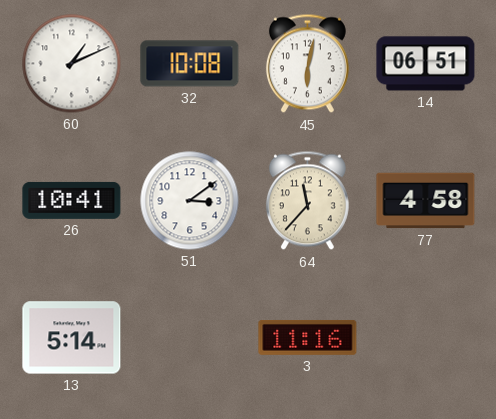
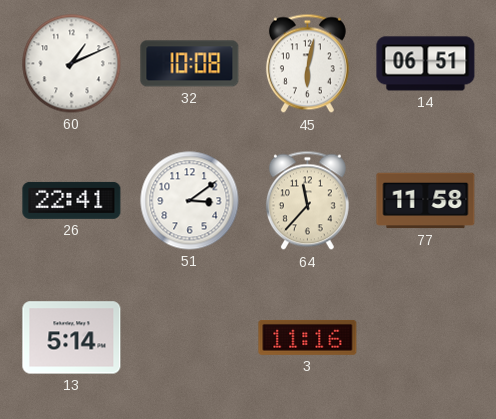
26: 10:41 -> 22:41 (72, 200)
77: 4:58 -> 11:58 (426, 201)
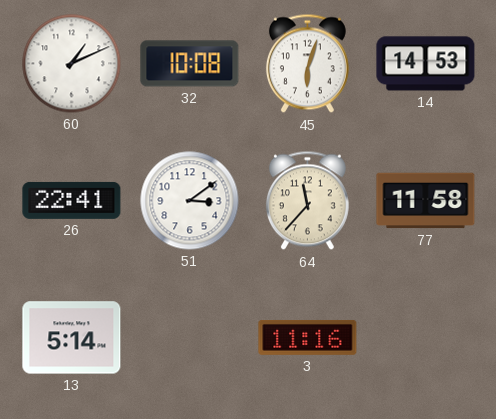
45: 6:02 -> 6:03 (307, 64)
14: 06:51 -> 14:53 (426, 64)
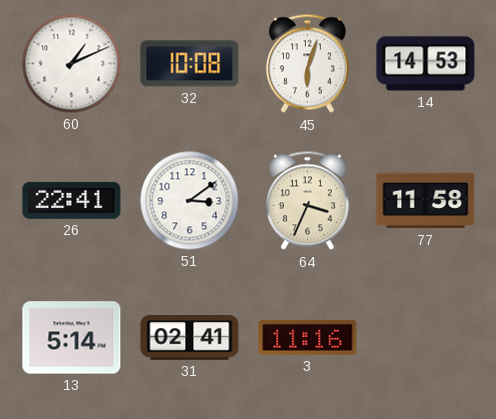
64: 11:37 -> 3:34 (307, 201)
31: none -> 02:41 (190, 338)
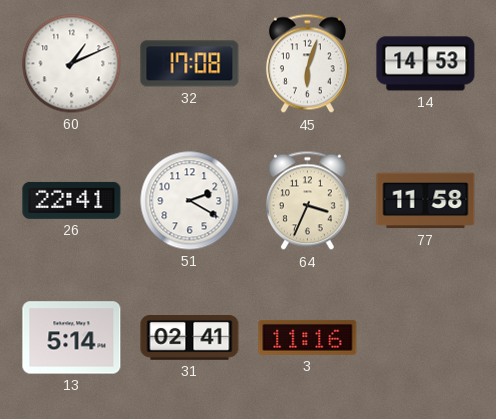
32: 10:08 -> 17:08 (190, 64)
51: 3:09 -> 2:20 (190, 201)
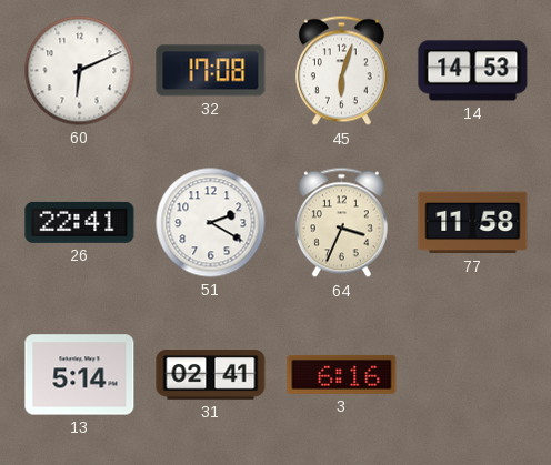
60: 1:11 -> 6:11 (80, 71)
3: 11:16 -> 6:16 (342, 374)
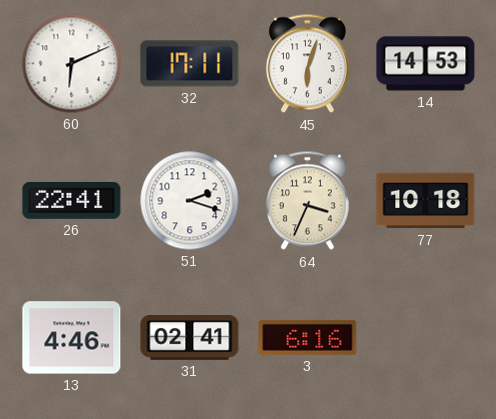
32: 17:08 -> 17:11 (190, 64)
51: 2:20 -> 2:18 (190, 201)
77: 11:58 -> 10:18 (426, 201)
13: 5:14 -> 4:46 (72, 338)
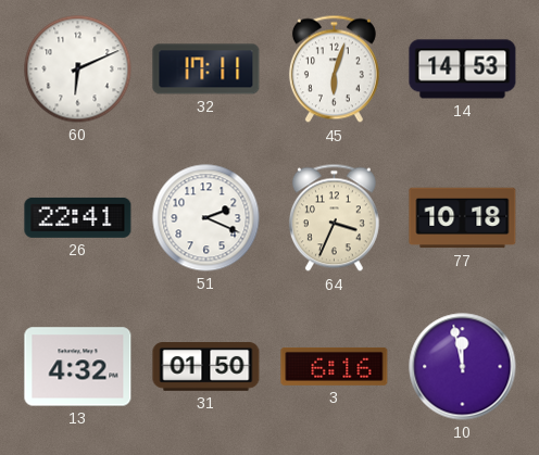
51: 2:18 -> 2:19 (206, 218)
13: 4:46 -> 4:32 (78, 367)
31: 02:41 -> 01:50 (206, 367)
10: none -> 11:58 (463, 367)
